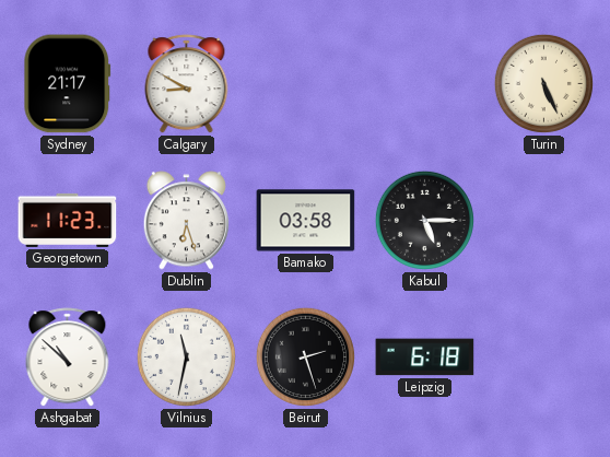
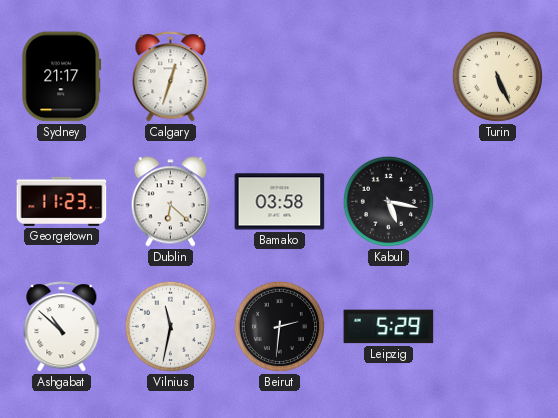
Calgary: 8:50 -> 12:33 (171, 77)
Dublin: 6:27 -> 6:22 (170, 202)
Kabul: 5:15 -> 5:17 (388, 201)
Beirut: 2:27 -> 2:31 (279, 326)
Leipzig: 6:18 -> 5:29 (389, 327)
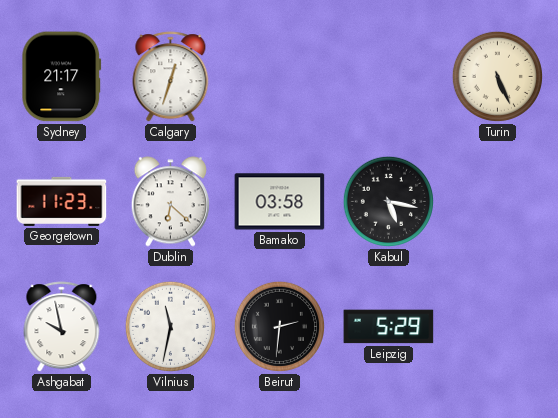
Ashgabat: 10:52 -> 9:58 (62, 327)
